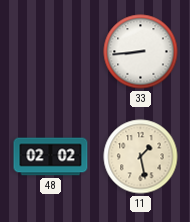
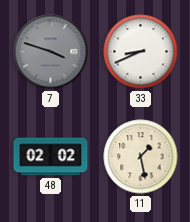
7: none -> 3:48 (51, 52)
33: 8:44 -> 8:41 (141, 52)
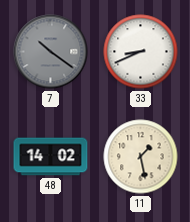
7: 3:48 -> 10:21 (51, 52)
48: 02:02 -> 14:02 (51, 157)
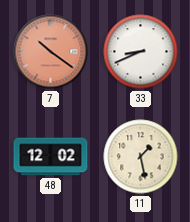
7 dial: grey -> salmon (51, 52)
48: 14:02 -> 12:02 (51, 157)
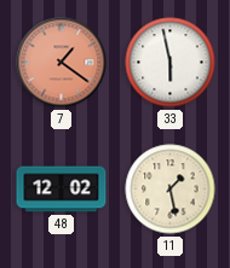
7: 10:21 -> 1:21 (62, 63)
33: 8:41 -> 5:58 (171, 63)
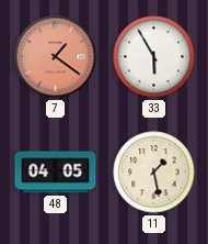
33: 5:58 -> 5:55 (154, 57)
48: 12:02 -> 04:05 (56, 173)
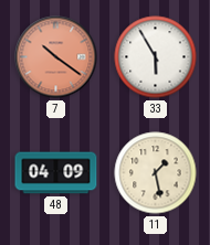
7: 1:21 -> 10:21 (56, 57)
48: 04:05 -> 04:09 (56, 173)
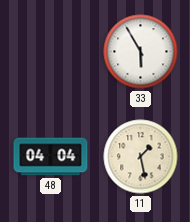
7: 10:21 -> none (56, 57)
48: 04:09 -> 04:04 (51, 157)
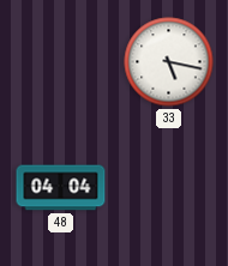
33: 5:55 -> 5:17 (169, 62)
11: 1:28 -> none (141, 157)
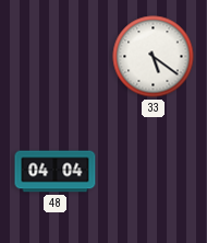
33: 5:17 -> 5:21 (154, 57)
